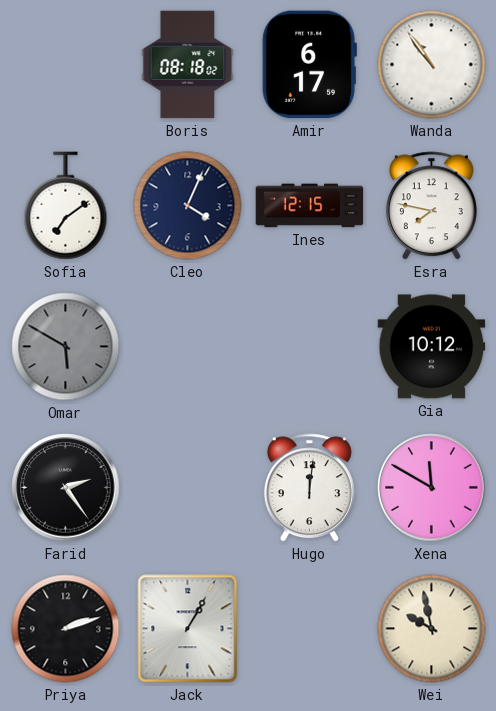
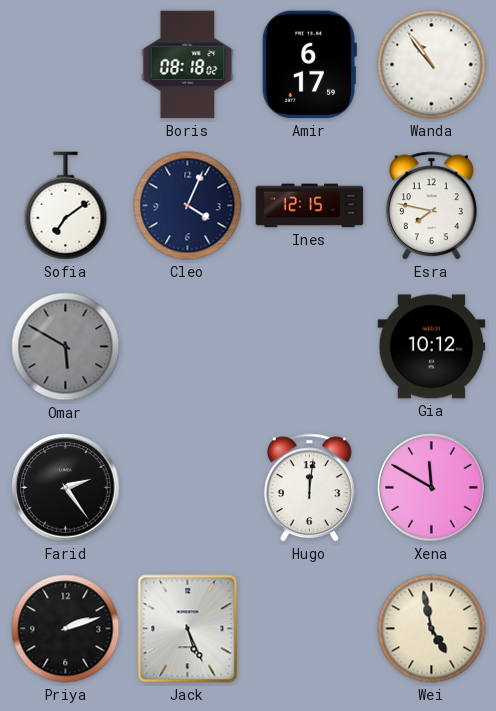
Jack: 1:05 -> 5:26 (188, 629)
Wei: 9:58 -> 4:58 (432, 629)
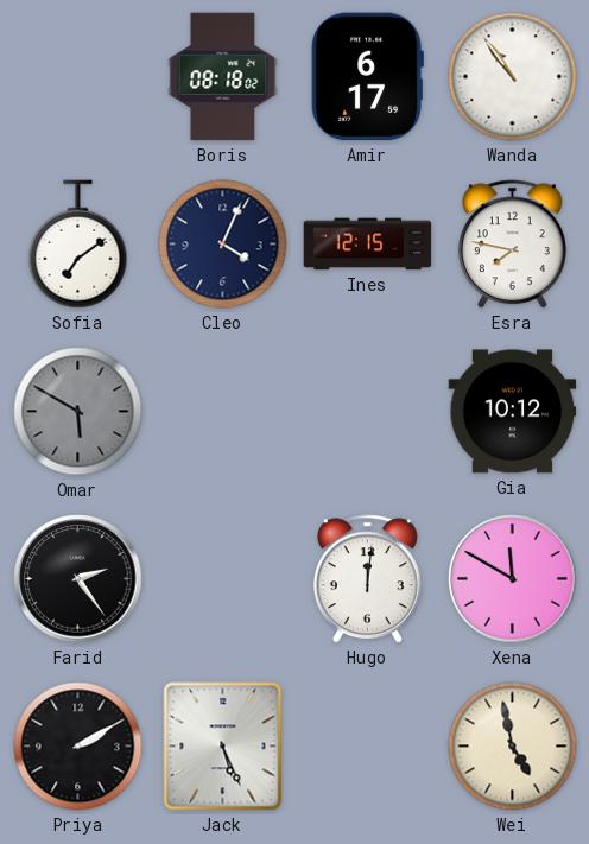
Priya: 2:12 -> 2:10 (78, 747)
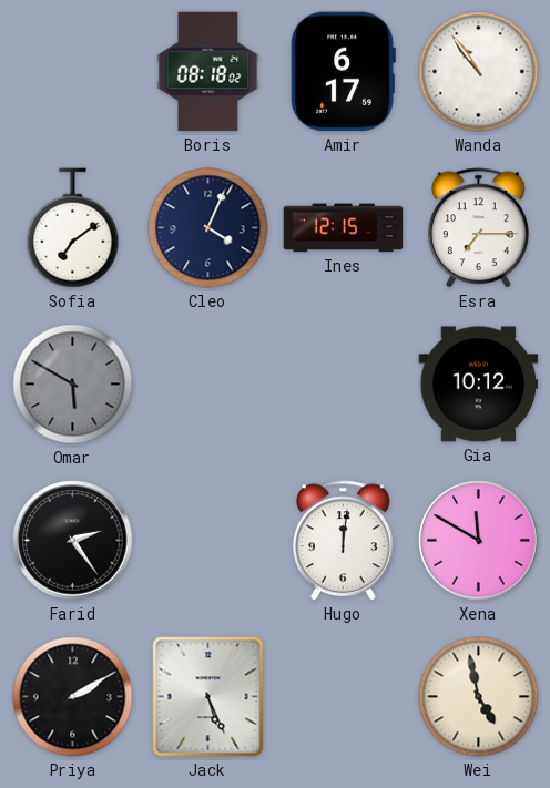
Esra: 7:47 -> 7:15 (478, 228)
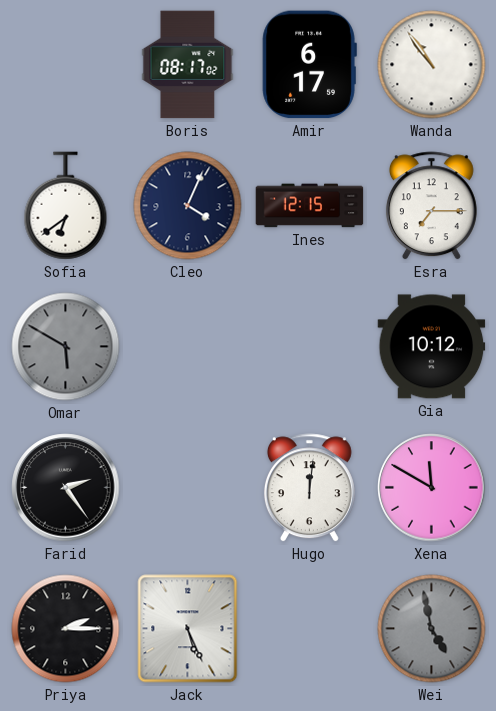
Boris: 08:18 -> 08:17 (188, 65)
Sofia: 7:09 -> 6:39 (66, 206)
Priya: 2:10 -> 2:15 (66, 629)
Wei dial: cream -> grey (432, 629)
